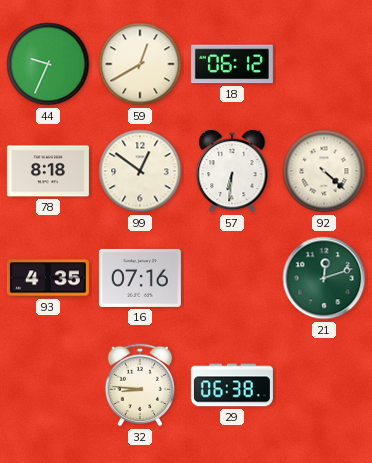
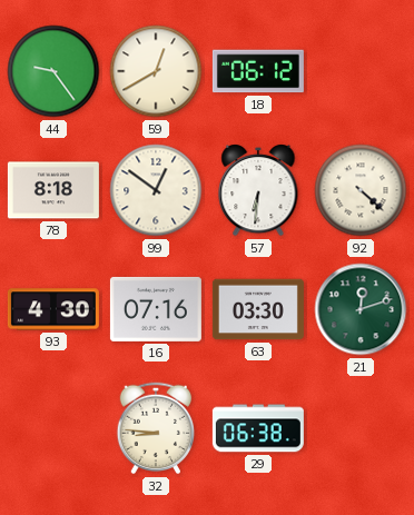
44: 9:34 -> 9:24 (53, 71)
93: 4:35 -> 4:30 (53, 309)
63: none -> 03:30 (258, 309)
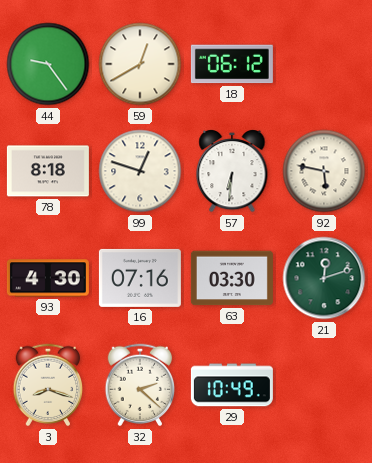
99: 12:51 -> 12:48 (140, 171)
92: 4:22 -> 5:47 (324, 171)
3: none -> 8:18 (48, 385)
32: 8:46 -> 2:22 (140, 385)
29: 06:38 -> 10:49 (232, 385)
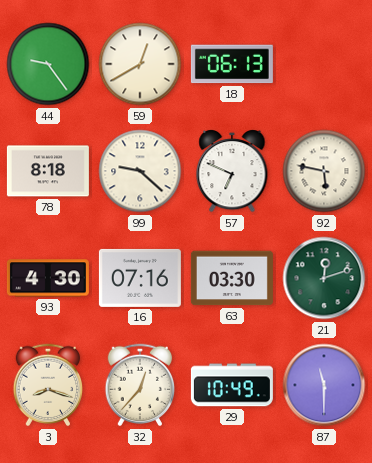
18: 06:12 -> 06:13 (232, 64)
99: 12:48 -> 9:22 (140, 171)
57: 6:31 -> 6:49 (232, 171)
32: 2:22 -> 12:37 (140, 385)
87: none -> 11:30 (324, 385)
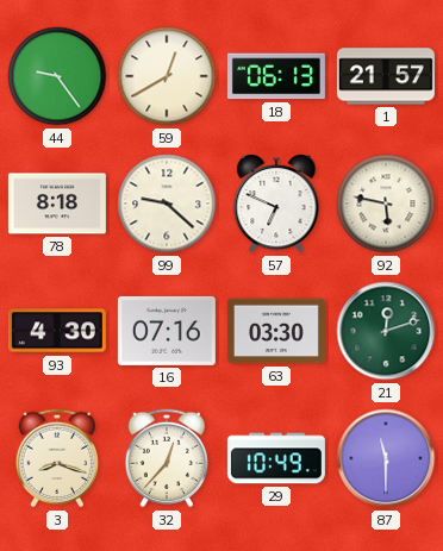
1: none -> 21:57 (386, 76)
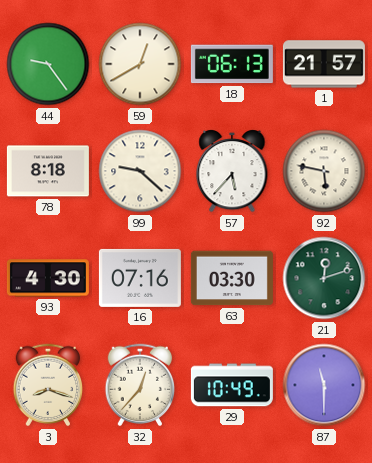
57: 6:49 -> 5:37 (232, 171)
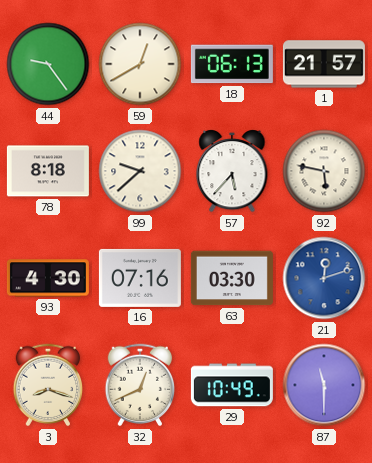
99: 9:22 -> 9:38 (140, 171)
21 dial: green -> blue (324, 278)
32: 12:37 -> 12:41 (140, 385)
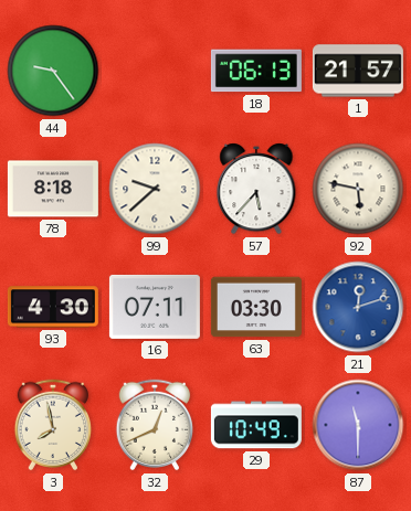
59: 12:40 -> none (140, 64)
16: 07:16 -> 07:11 (155, 307)
3: 8:18 -> 7:58 (53, 425)
